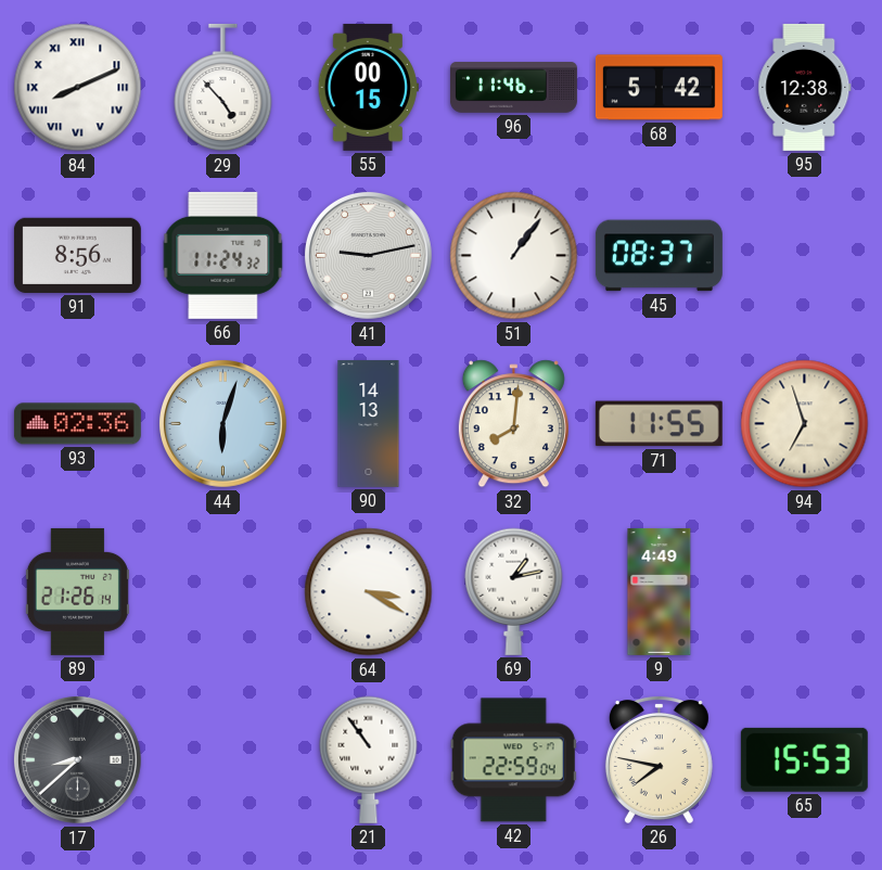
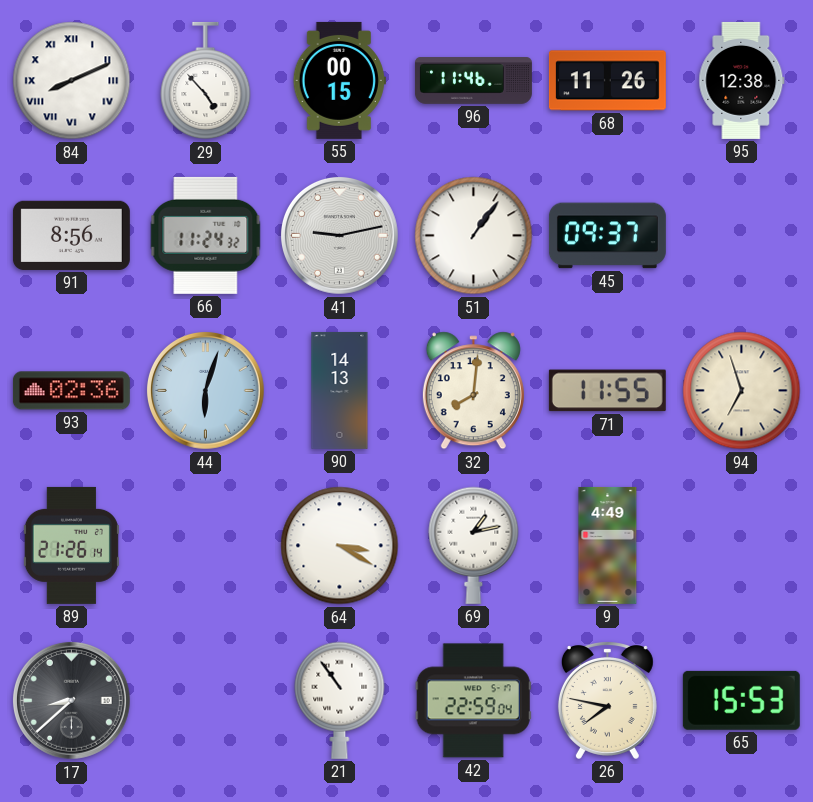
68: 5:42 -> 11:26 (607, 81)
45: 08:37 -> 09:37 (607, 236)
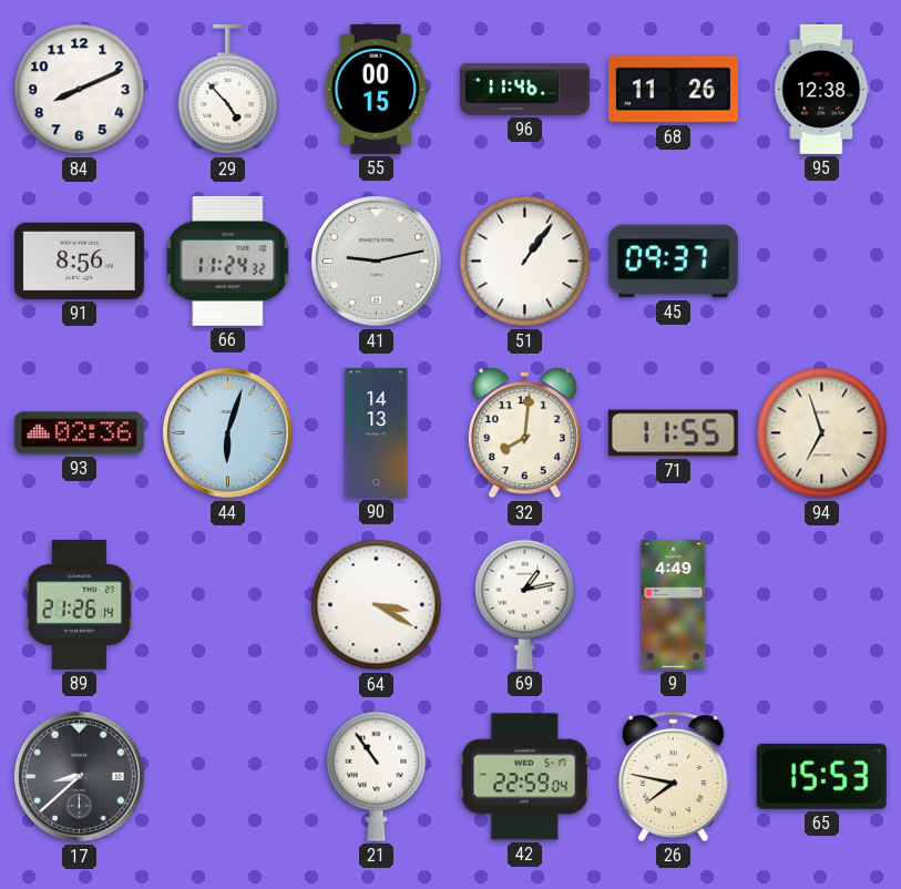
84 numerals: Roman -> Arabic (80, 90)
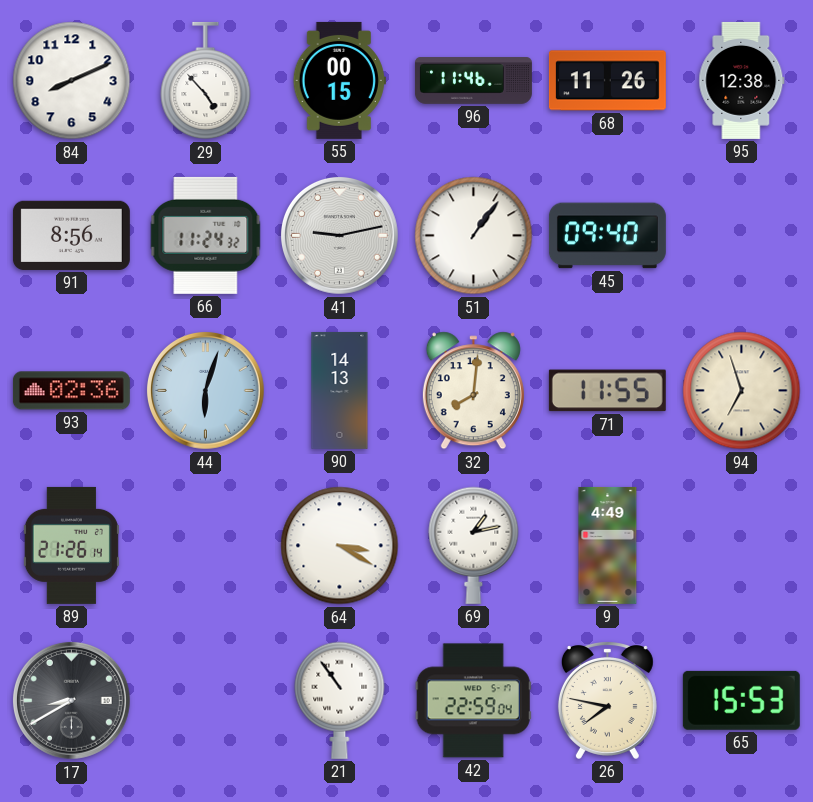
45: 09:37 -> 09:40 (607, 236)
17: 8:38 -> 8:40 (71, 700)
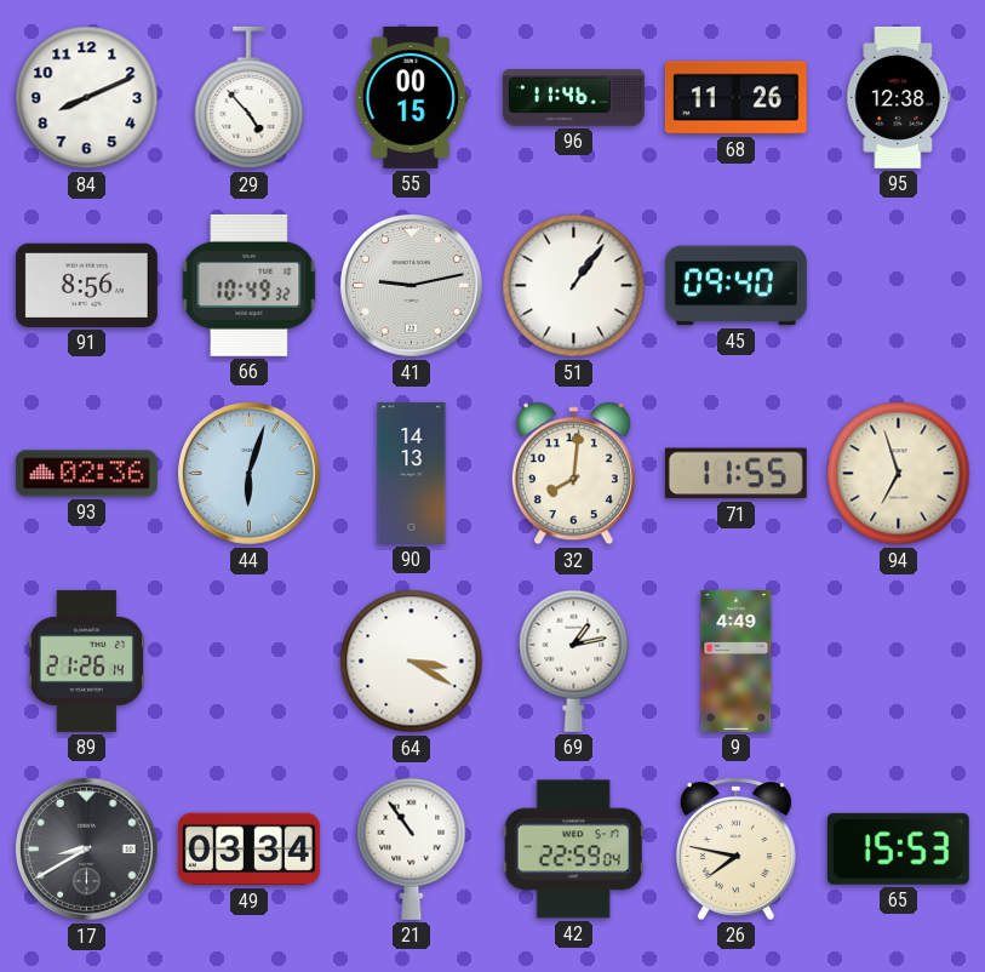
66: 11:24 -> 10:49 (250, 285)
49: none -> 03:34 (248, 850)
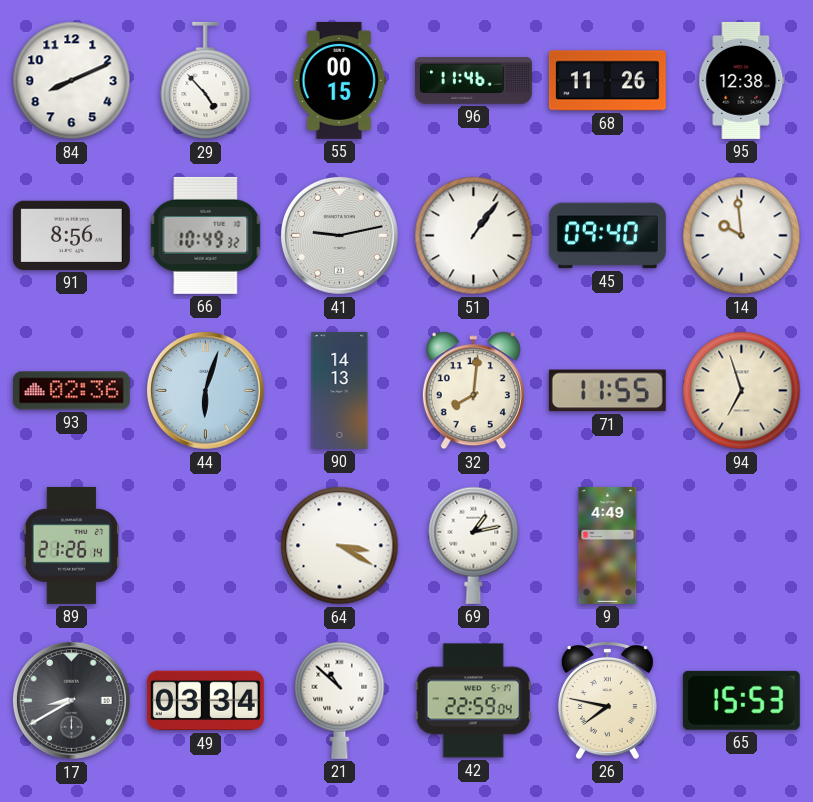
14: none -> 9:59 (742, 236)
21: 10:54 -> 10:52 (340, 700)
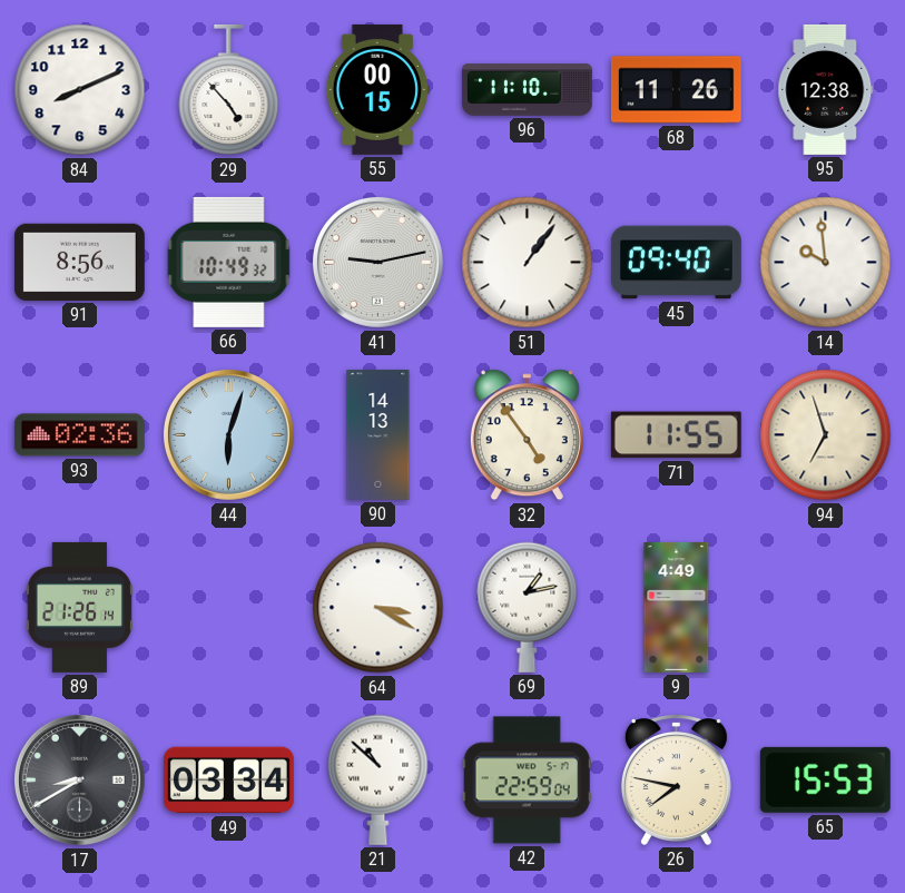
96: 11:46 -> 11:10 (527, 90)
32: 8:01 -> 4:54 (527, 435)
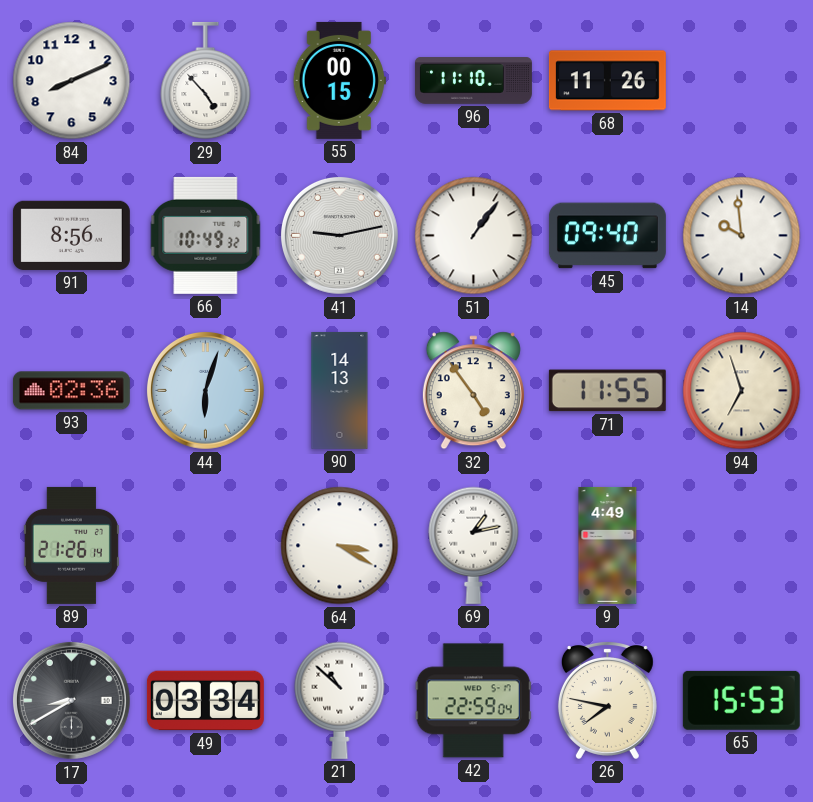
95: 12:38 -> none (826, 89)
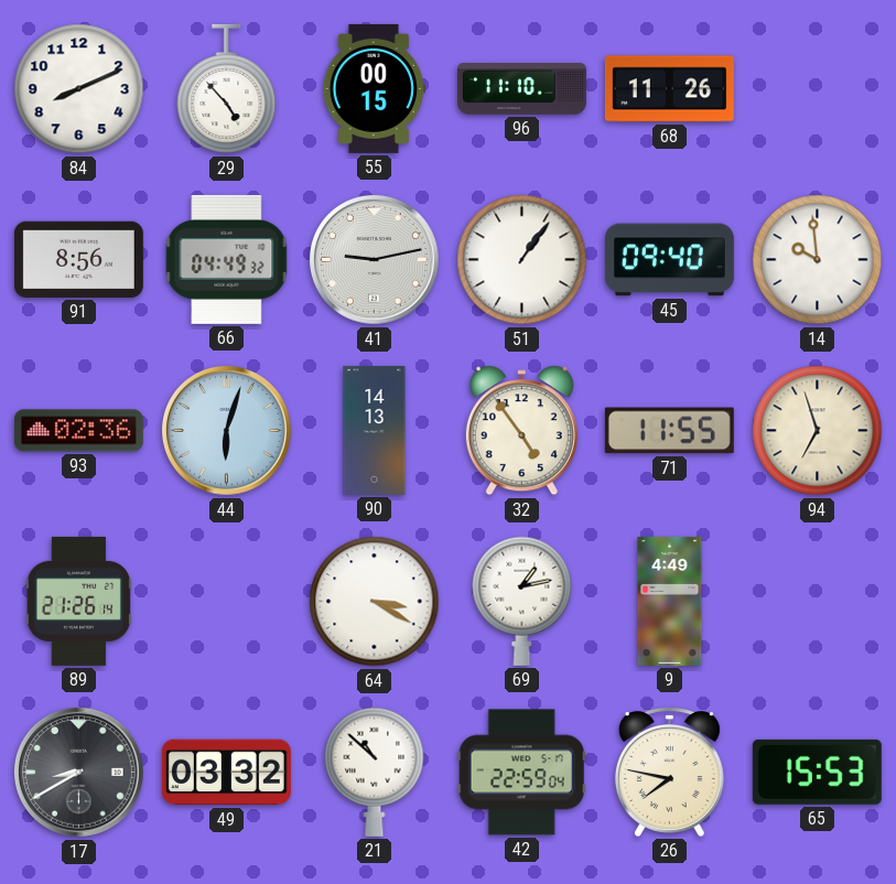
66: 10:49 -> 04:49 (227, 259)
49: 03:34 -> 03:32 (226, 773)
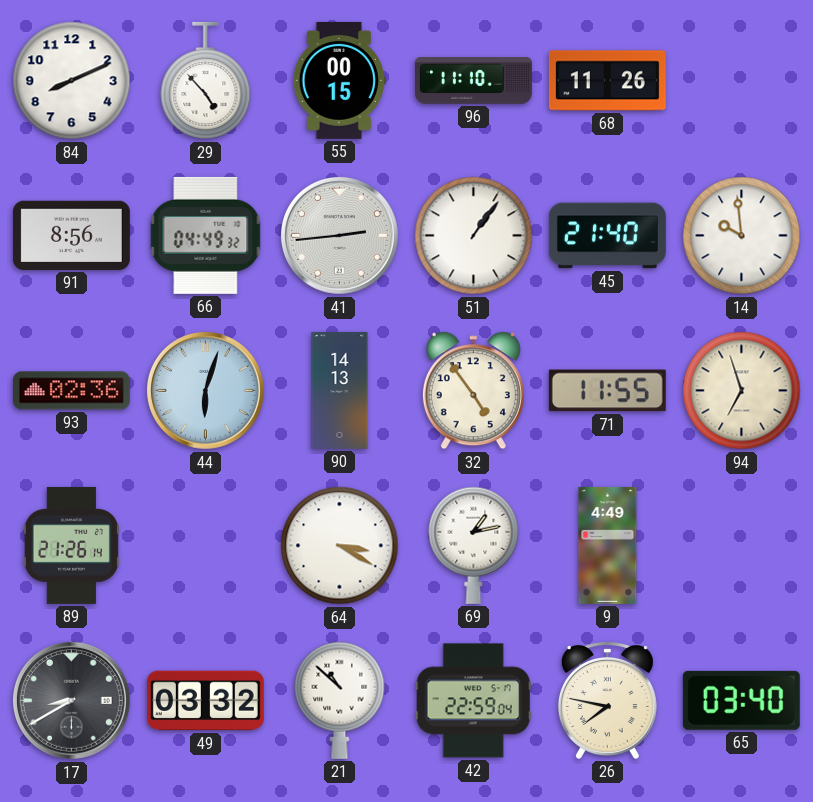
41: 9:13 -> 2:44 (339, 235)
45: 09:40 -> 21:40 (607, 236)
65: 15:53 -> 03:40 (741, 700)
